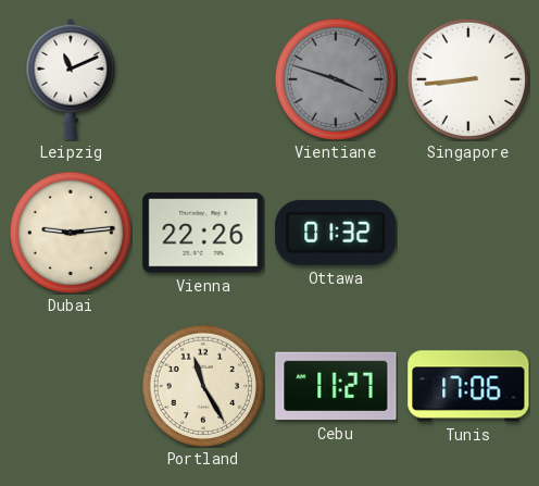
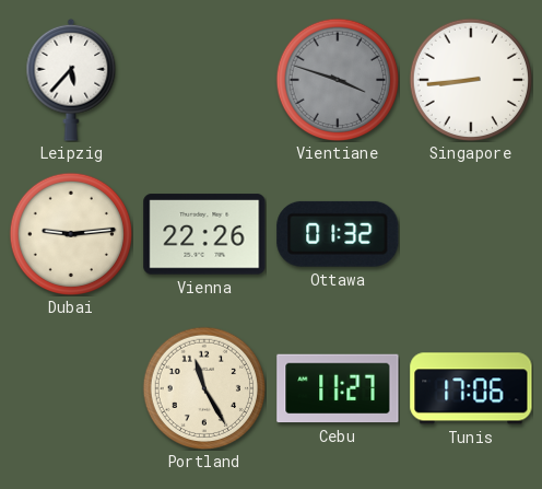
Leipzig: 11:11 -> 5:37 (71, 80)
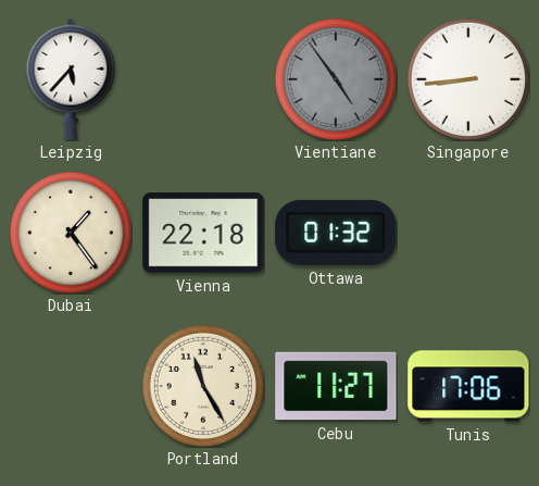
Vientiane: 3:48 -> 4:54 (335, 78)
Dubai: 9:14 -> 1:24 (70, 232)
Vienna: 22:26 -> 22:18 (203, 233)
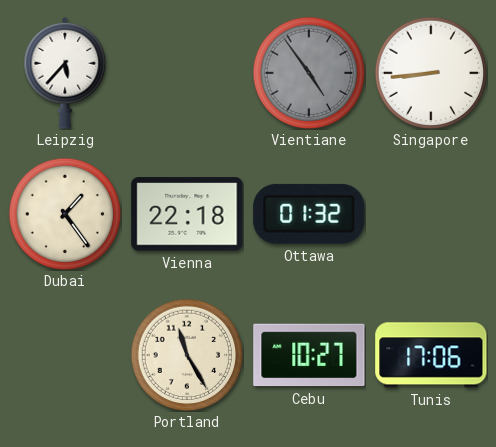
Cebu: 11:27 -> 10:27 (309, 355)
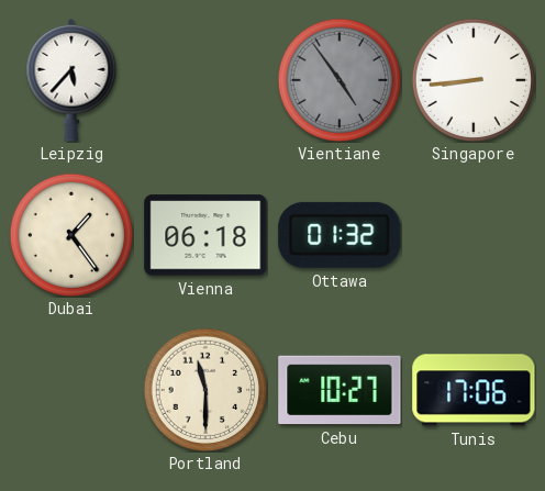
Vienna: 22:18 -> 06:18 (205, 235)
Portland: 11:25 -> 11:30 (204, 389)
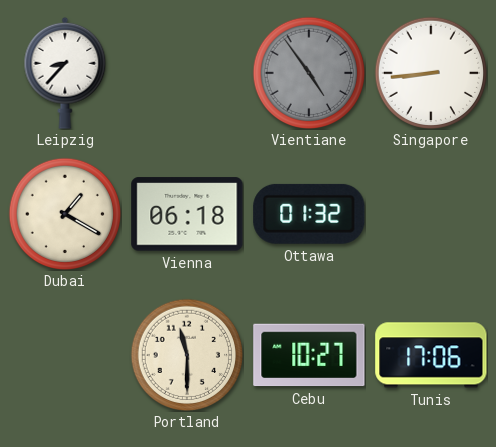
Leipzig: 5:37 -> 8:37 (65, 73)
Dubai: 1:24 -> 1:20 (64, 213)
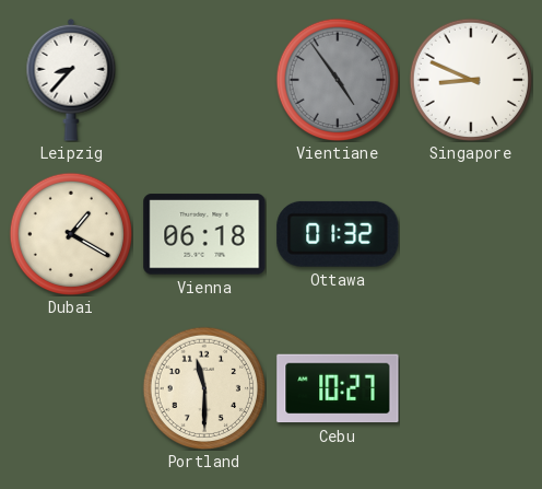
Singapore: 8:44 -> 8:49 (470, 79)
Tunis: 17:06 -> none (431, 355)
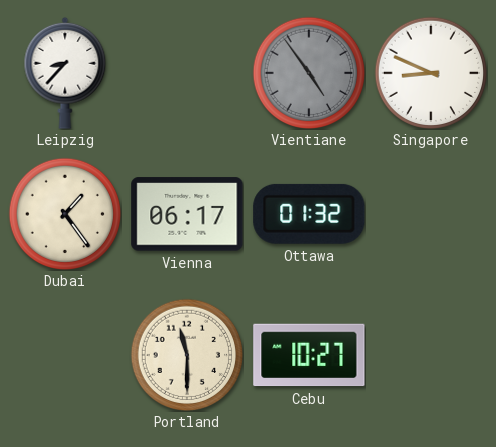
Dubai: 1:20 -> 1:24 (64, 213)
Vienna: 06:18 -> 06:17 (187, 214)
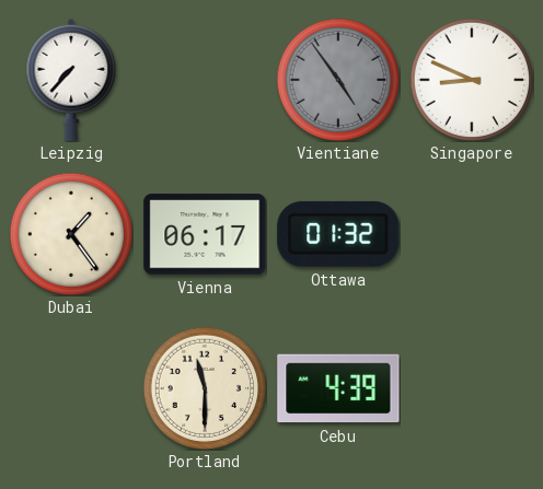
Leipzig: 8:37 -> 7:37 (71, 80)
Cebu: 10:27 -> 4:39 (338, 388)
